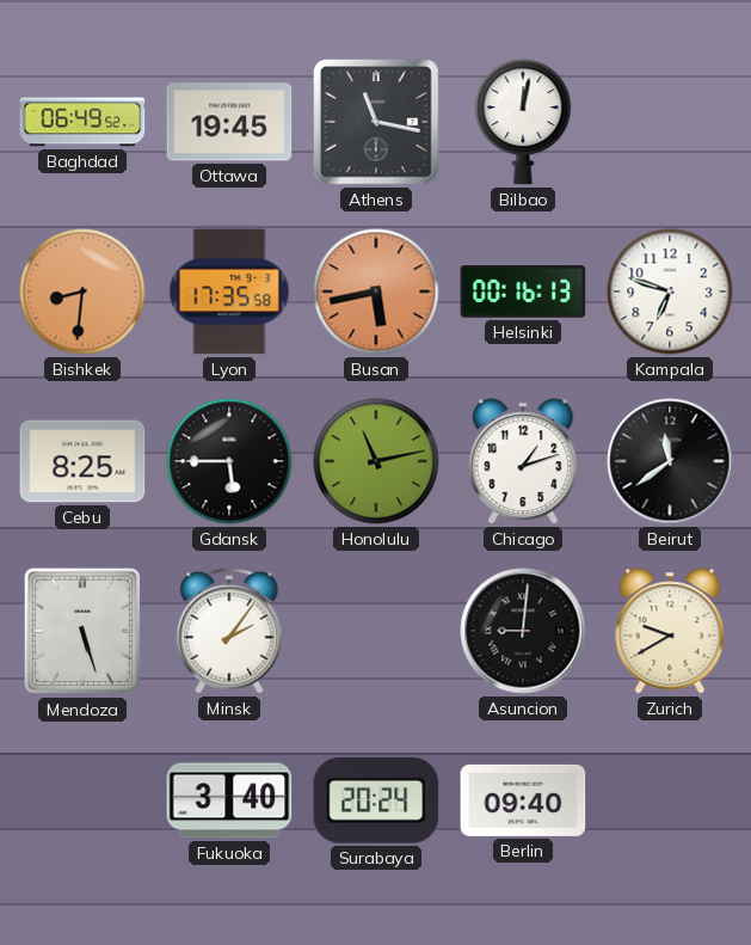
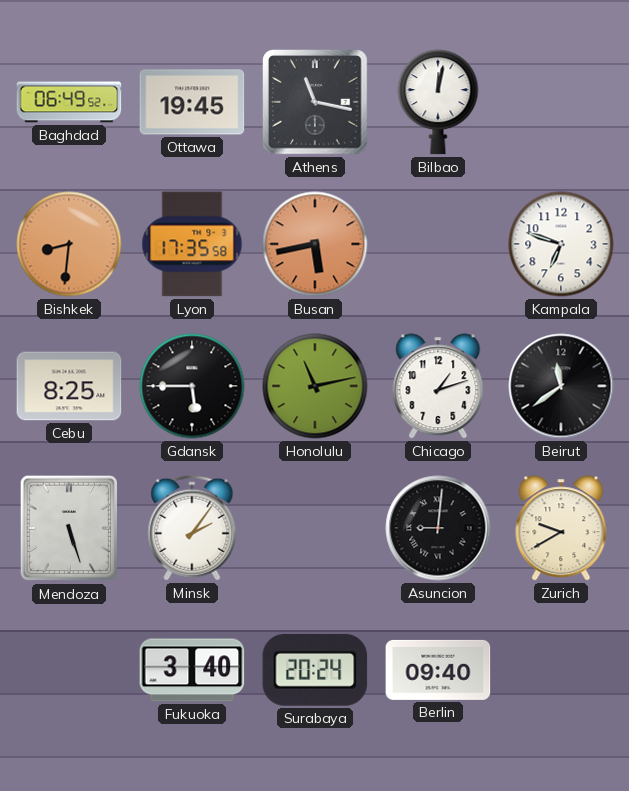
Helsinki: 00:16 -> none (523, 292)
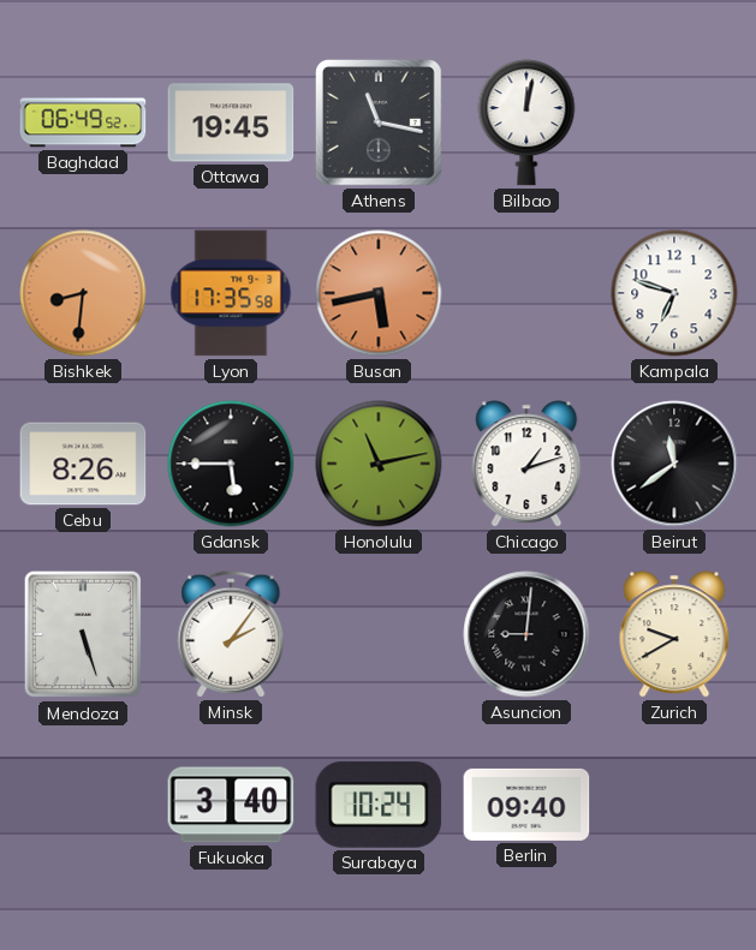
Cebu: 8:25 -> 8:26 (83, 464)
Surabaya: 20:24 -> 10:24 (379, 805)
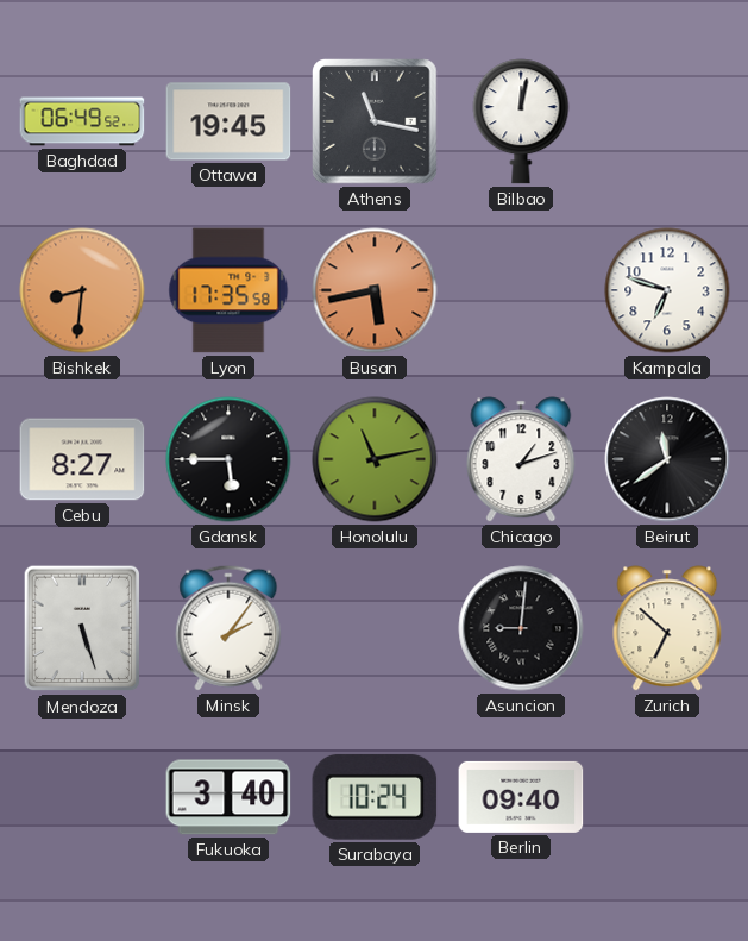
Cebu: 8:26 -> 8:27 (82, 459)
Zurich: 9:40 -> 6:52 (667, 628)
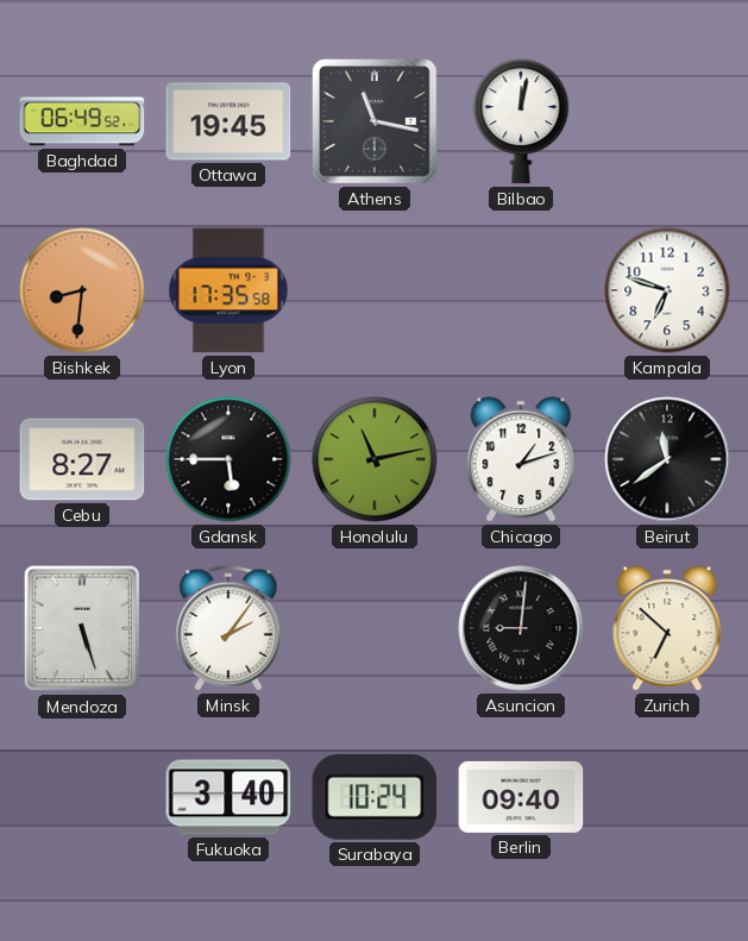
Busan: 5:43 -> none (375, 290)
